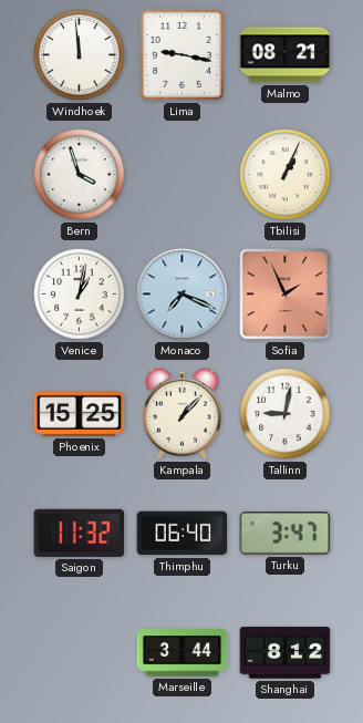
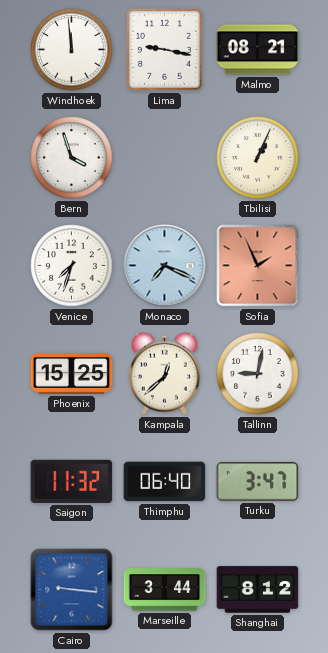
Venice: 1:02 -> 7:33 (72, 266)
Kampala: 1:07 -> 12:38 (165, 373)
Cairo: none -> 9:16 (72, 590)
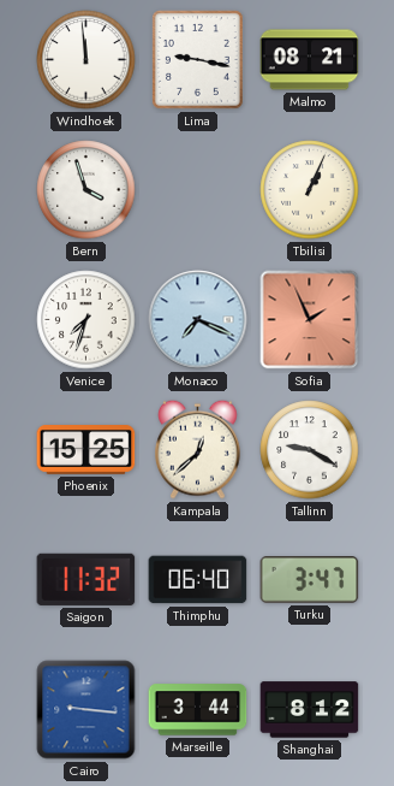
Tallinn: 9:02 -> 9:20 (310, 450)
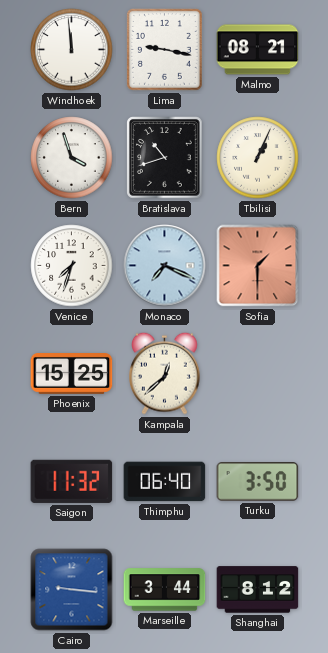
Bratislava: none -> 10:42 (165, 158)
Sofia: 1:56 -> 1:30 (258, 266)
Tallinn: 9:20 -> none (310, 450)
Turku: 3:47 -> 3:50 (258, 482)
